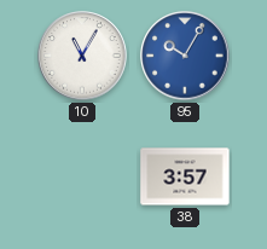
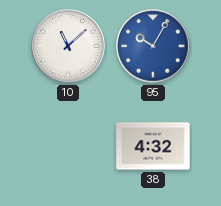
10: 11:05 -> 11:08 (68, 46)
38: 3:57 -> 4:32 (153, 146)
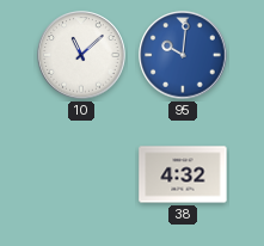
95: 10:05 -> 10:01 (183, 55)
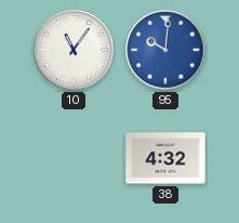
10: 11:08 -> 11:06 (74, 50)
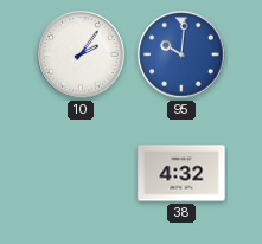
10: 11:06 -> 2:06 (81, 54)
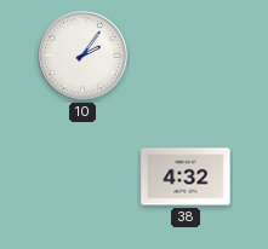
95: 10:01 -> none (181, 54)
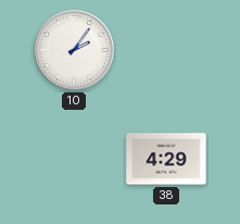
38: 4:32 -> 4:29 (166, 159)
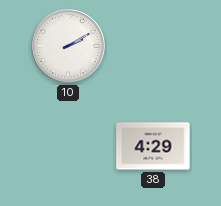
10: 2:06 -> 2:10 (68, 46)
